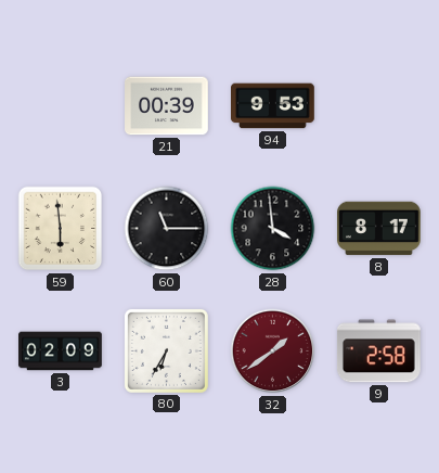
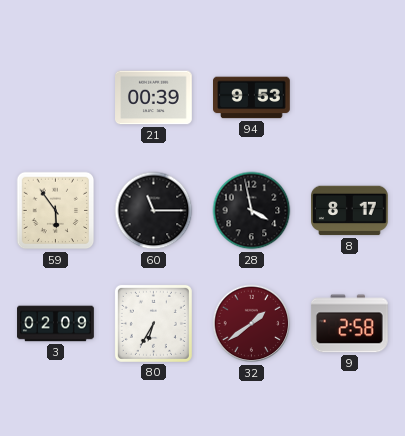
59: 5:59 -> 5:54 (56, 211)
28: 3:59 -> 3:58 (252, 211)
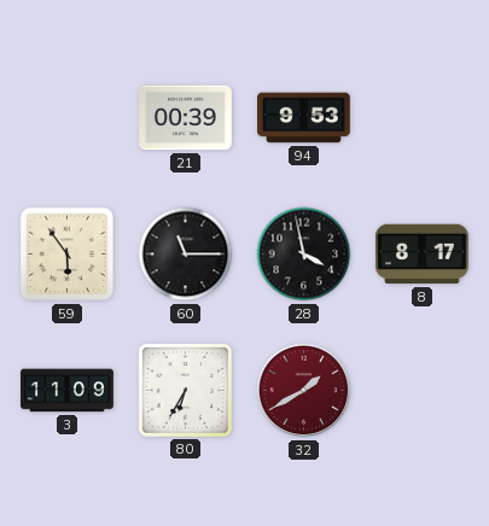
3: 02:09 -> 11:09 (68, 391)
32: 1:39 -> 1:40 (304, 391)
9: 2:58 -> none (349, 324)
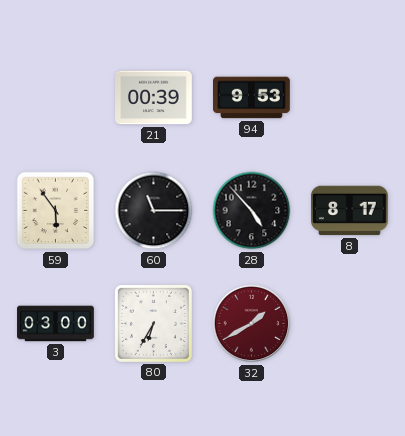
28: 3:58 -> 4:53 (252, 211)
3: 11:09 -> 03:00 (56, 324)
